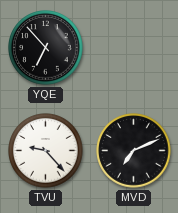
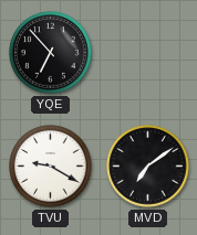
TVU: 9:23 -> 9:20 (51, 167)
MVD: 7:11 -> 7:09 (148, 167)
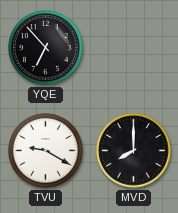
MVD: 7:09 -> 8:00 (134, 151)
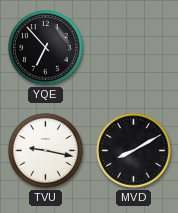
TVU: 9:20 -> 9:17 (46, 151)
MVD: 8:00 -> 8:10 (134, 151)
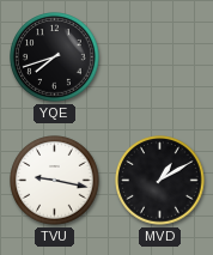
YQE: 6:53 -> 7:42 (55, 57)
MVD: 8:10 -> 1:10 (160, 181)
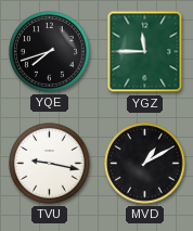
YGZ: none -> 11:45 (145, 52)
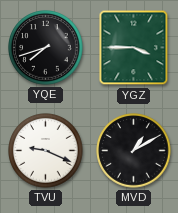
YGZ: 11:45 -> 3:45 (134, 48)
TVU: 9:17 -> 9:19 (46, 151)
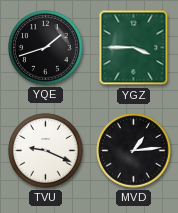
YQE: 7:42 -> 1:42 (46, 48)
MVD: 1:10 -> 1:14 (134, 151)
